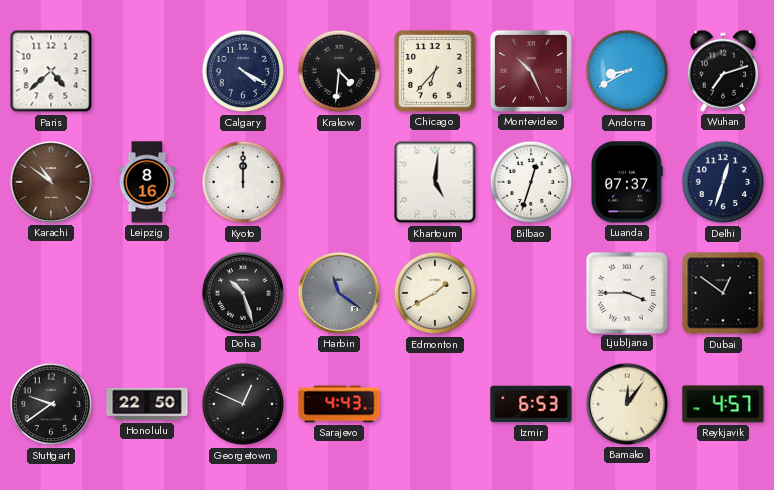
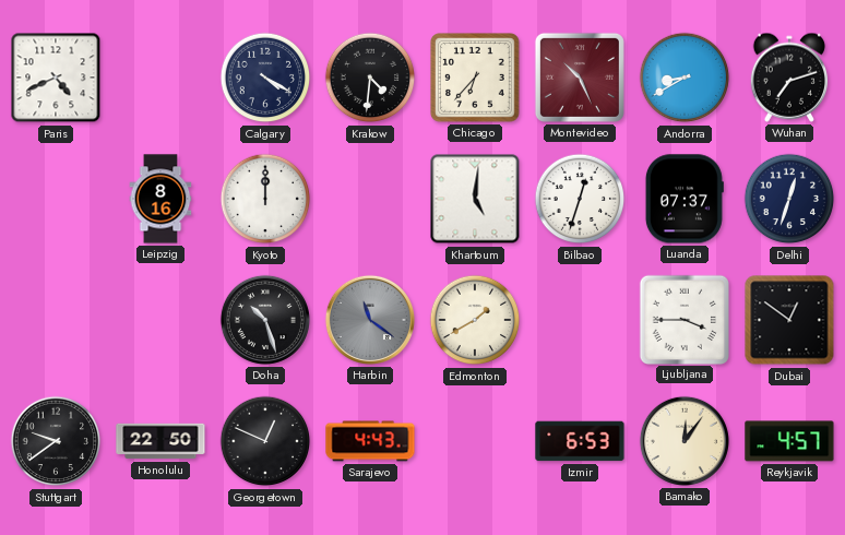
Paris: 4:38 -> 4:41 (56, 78)
Karachi: 10:51 -> none (51, 182)
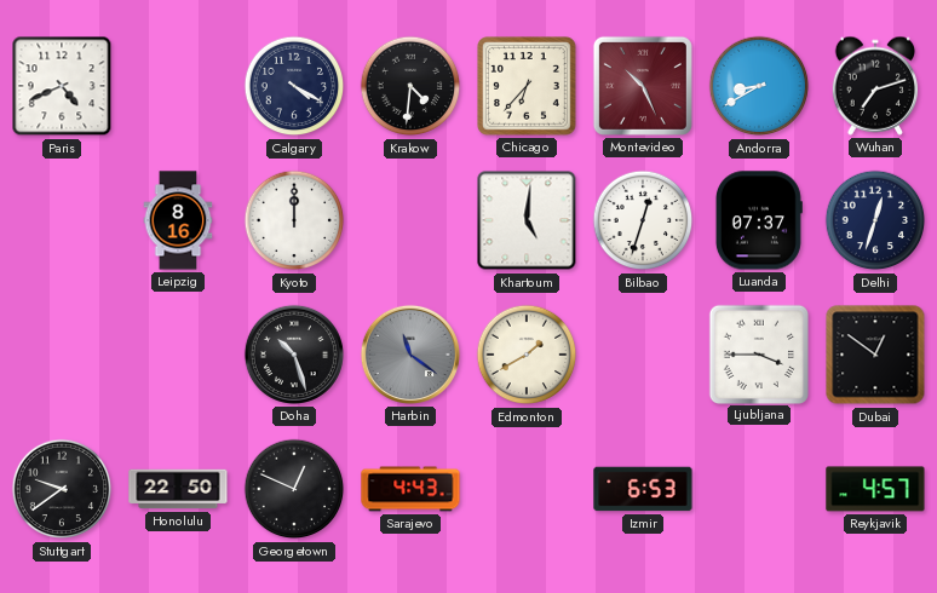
Bamako: 12:06 -> none (685, 441)
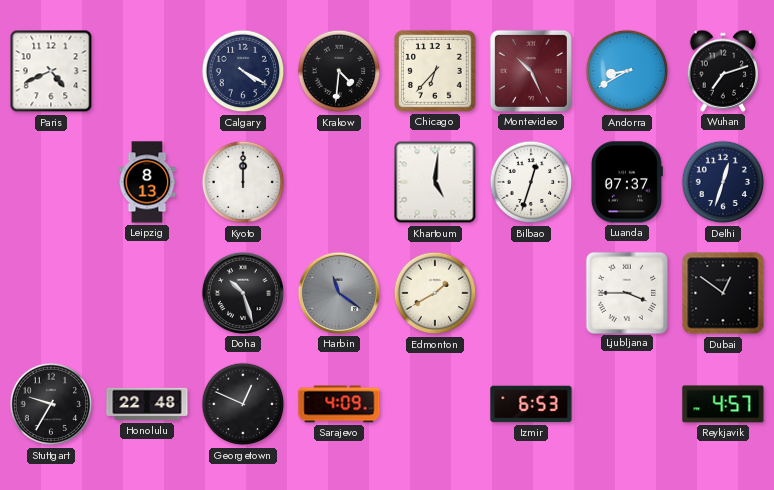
Leipzig: 8:16 -> 8:13 (147, 182)
Stuttgart: 9:39 -> 9:35 (51, 404)
Honolulu: 22:50 -> 22:48 (147, 404)
Sarajevo: 4:43 -> 4:09 (339, 404)
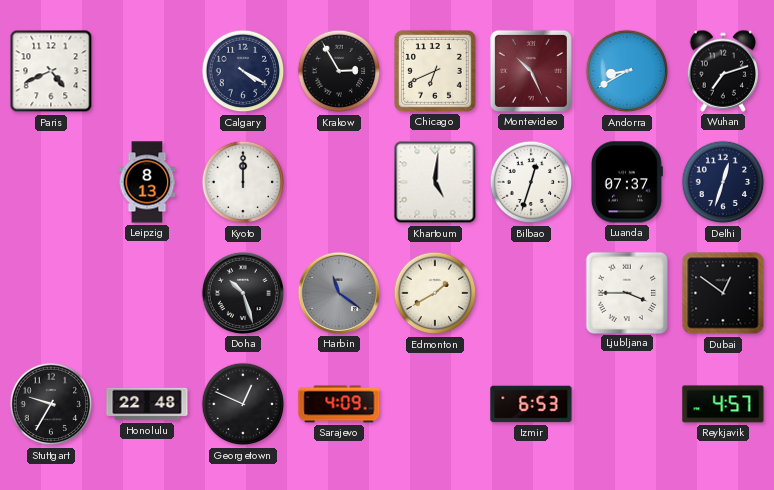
Krakow: 4:31 -> 2:55 (339, 71)
Chicago: 6:37 -> 6:41 (436, 72)
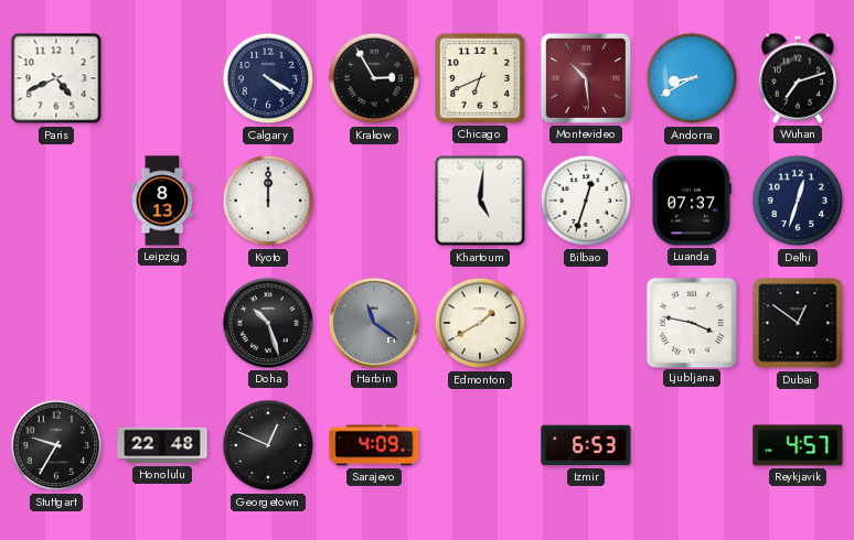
Montevideo: 10:26 -> 10:29 (586, 78)
Ljubljana: 3:45 -> 3:47 (691, 322)
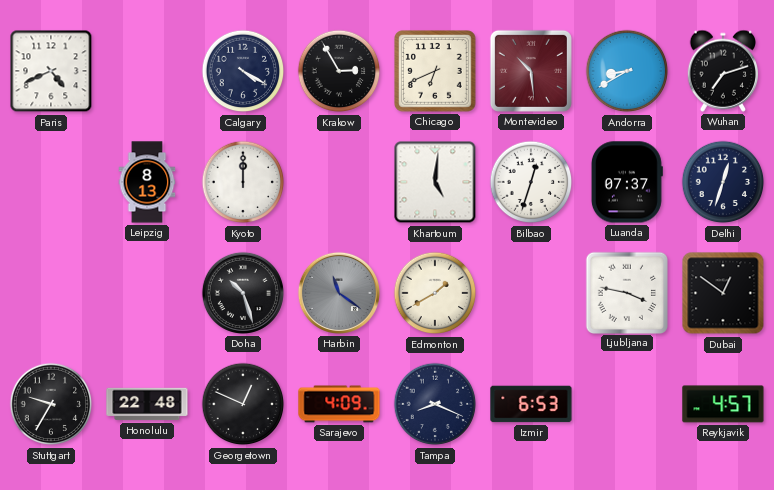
Tampa: none -> 8:19 (435, 404)
